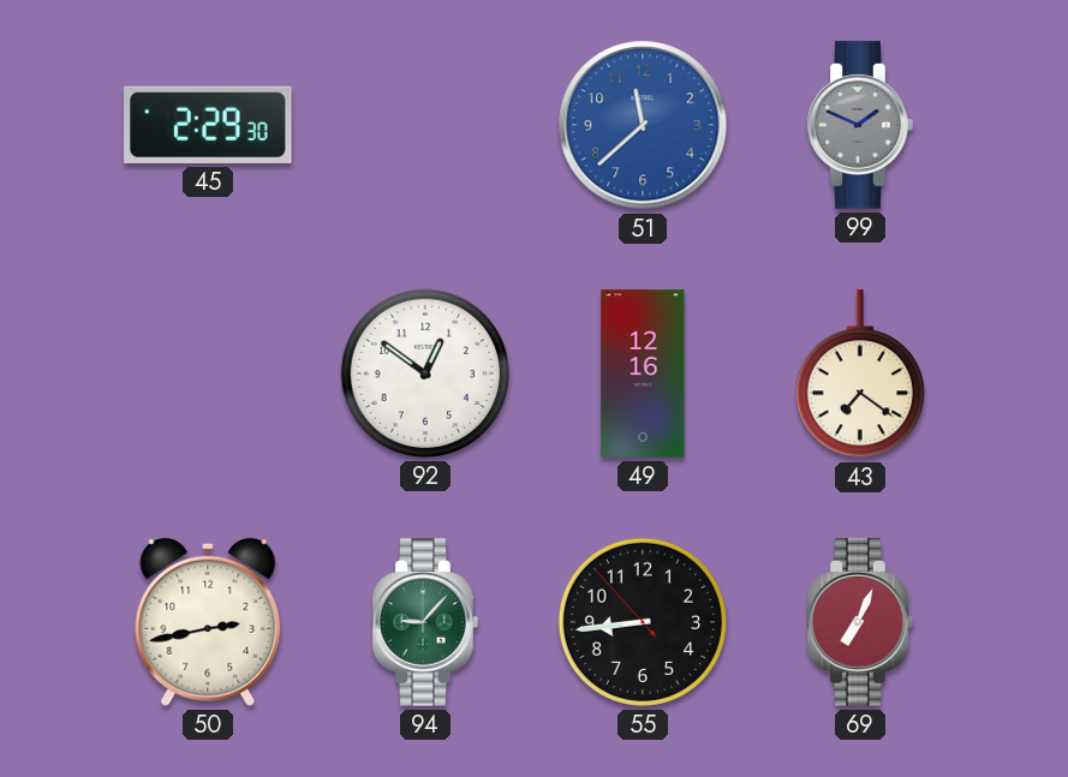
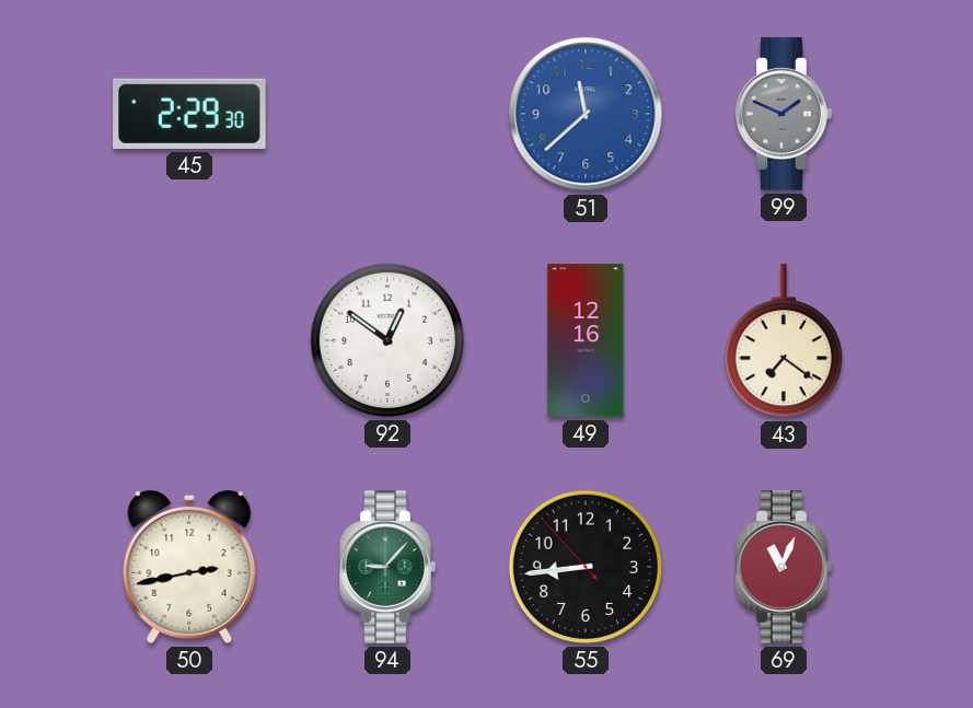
69: 7:04 -> 11:04 (784, 567)
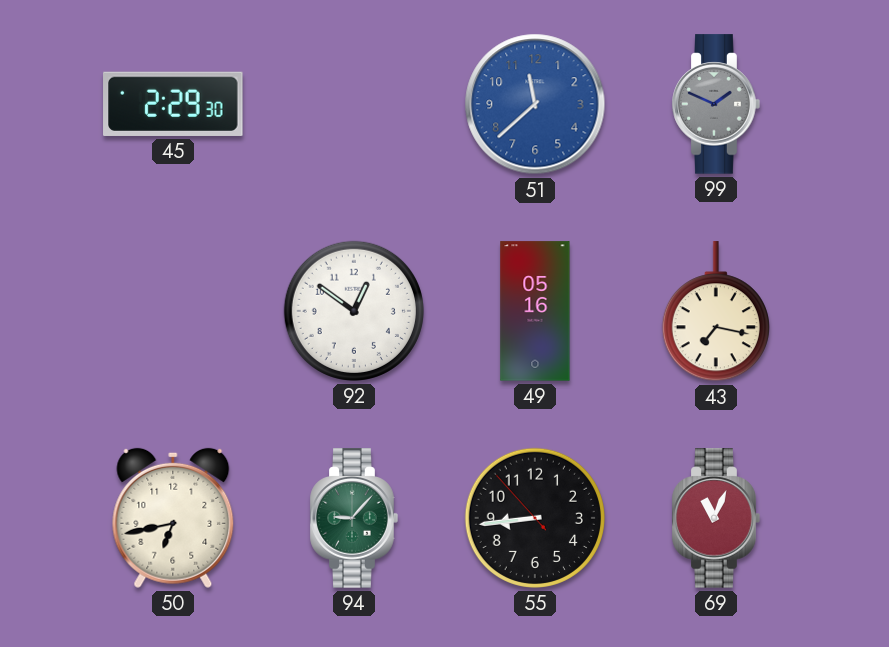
49: 12:16 -> 05:16 (535, 311)
43: 7:21 -> 7:17 (716, 312)
50: 2:43 -> 6:43 (173, 518)
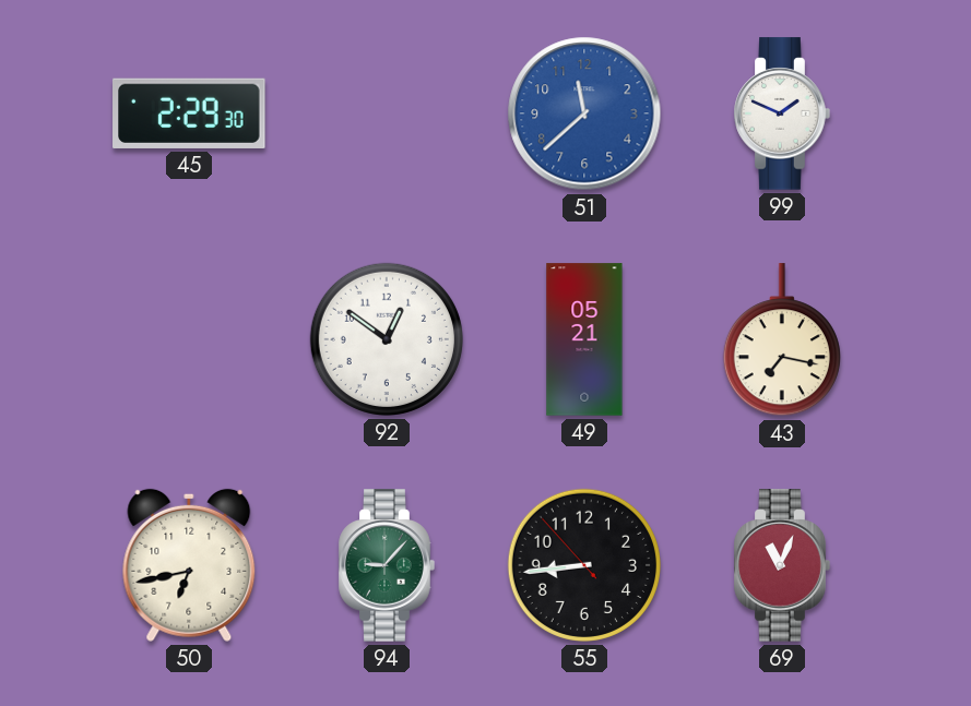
99 dial: grey -> white (782, 113)
49: 05:16 -> 05:21 (584, 339)
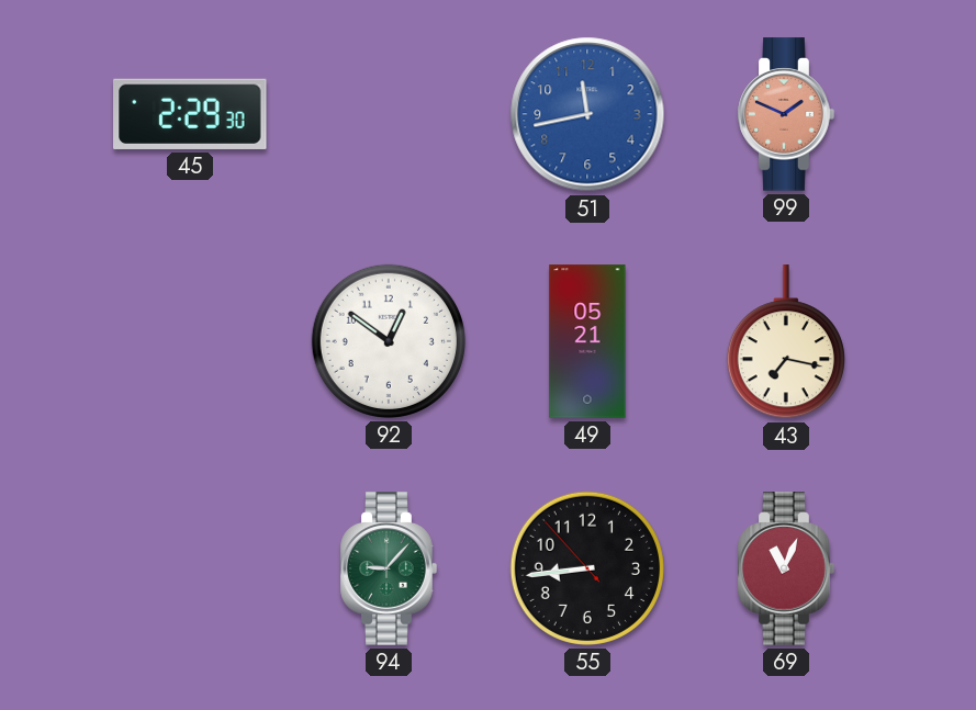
51: 11:38 -> 11:43 (587, 114)
99 dial: white -> salmon (786, 114)
50: 6:43 -> none (189, 565)
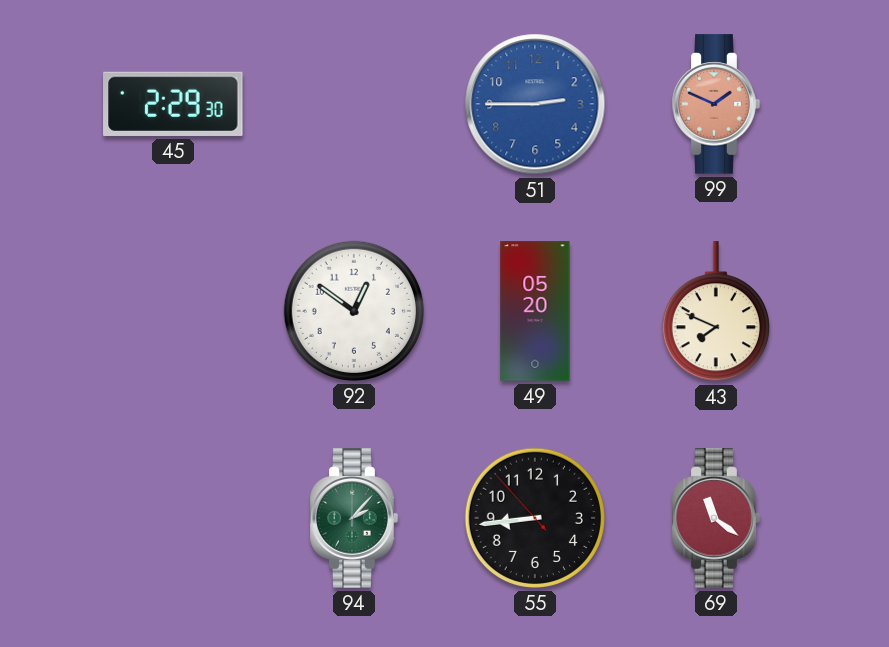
51: 11:43 -> 2:45 (535, 104)
49: 05:21 -> 05:20 (535, 311)
43: 7:17 -> 7:49 (716, 312)
94: 9:07 -> 2:07 (354, 518)
69: 11:04 -> 11:21 (716, 518)
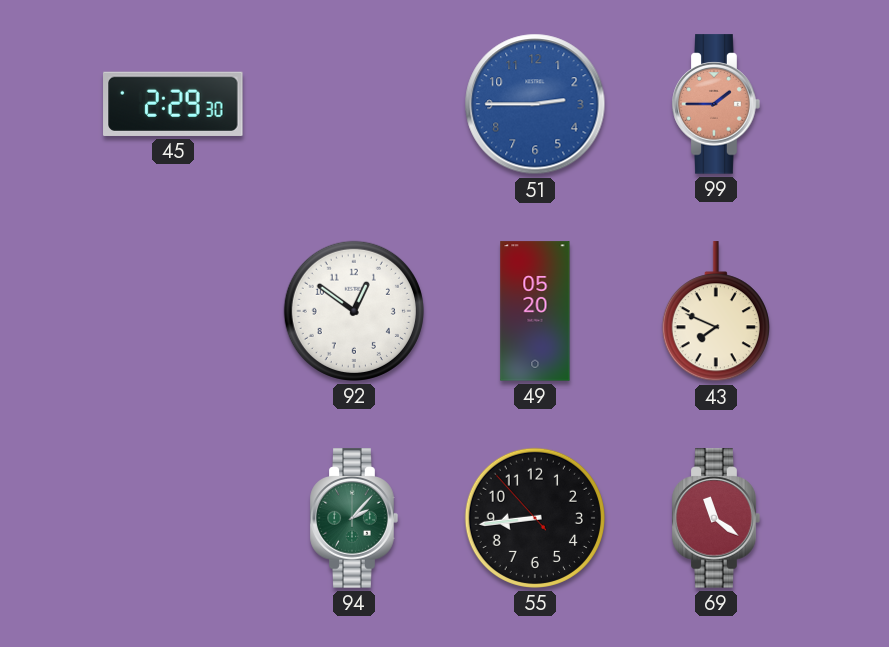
99: 1:49 -> 1:45 (716, 104)
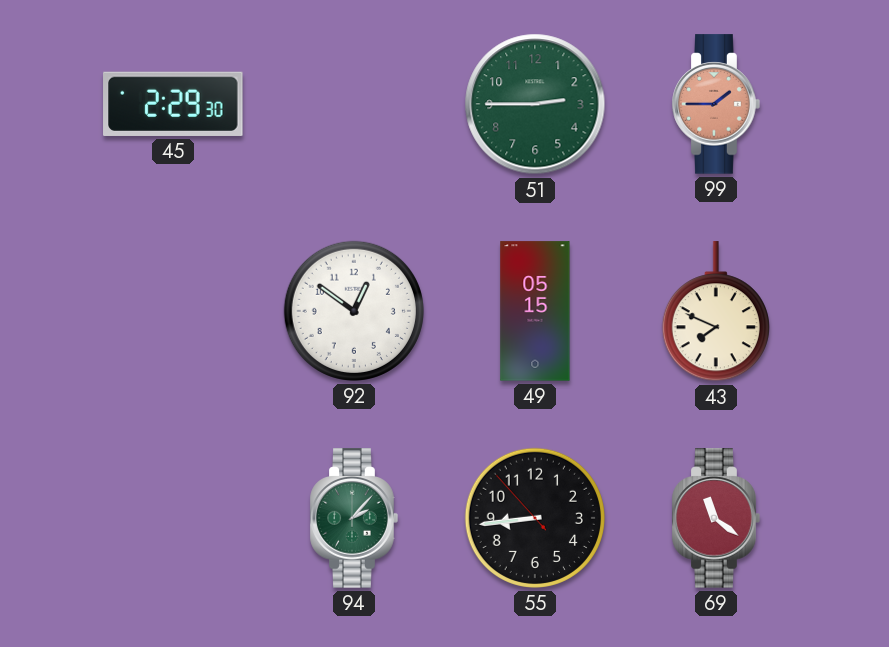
51 dial: blue -> green (535, 104)
49: 05:20 -> 05:15 (535, 311)
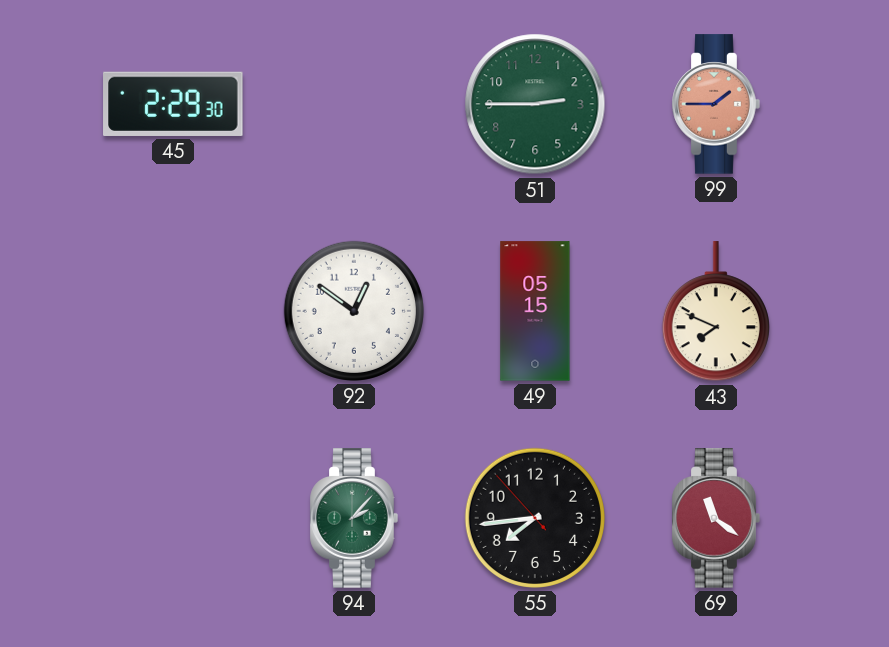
55: 8:43 -> 7:43 (535, 518)
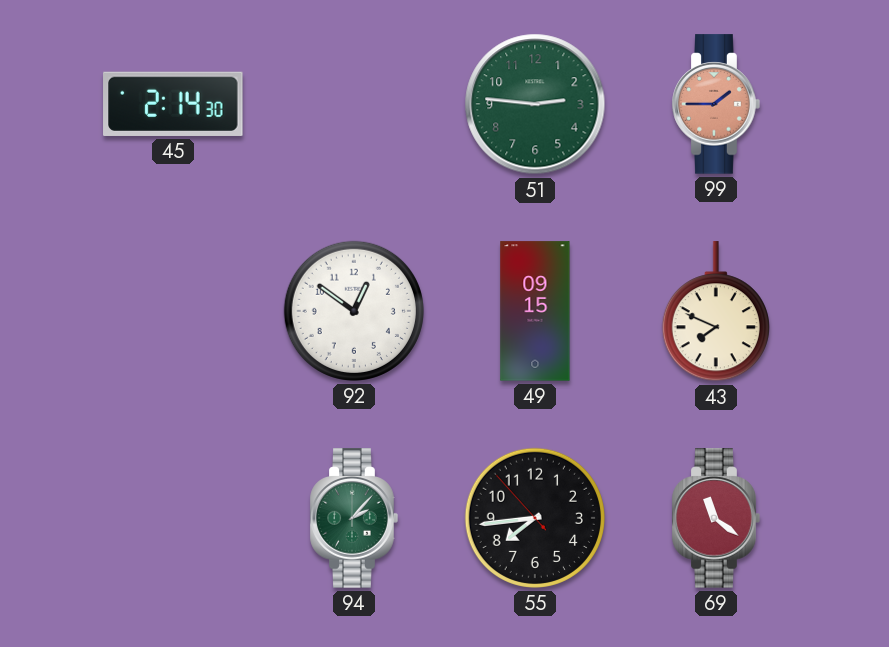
45: 2:29 -> 2:14 (173, 104)
51: 2:45 -> 2:46 (535, 104)
49: 05:15 -> 09:15 (535, 311)
